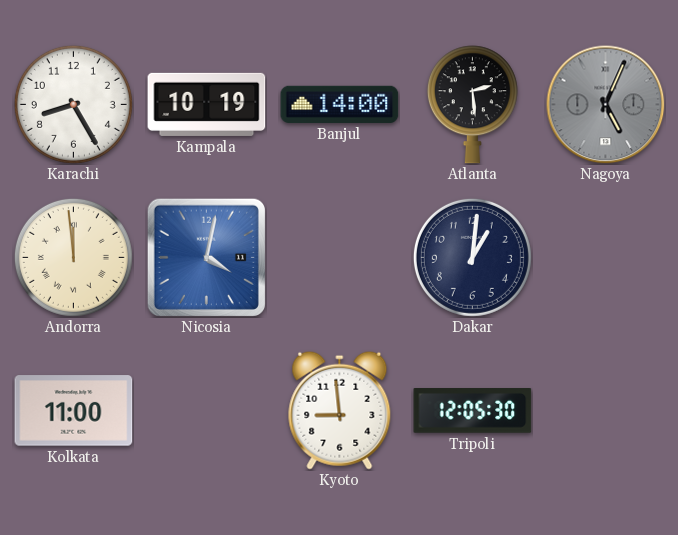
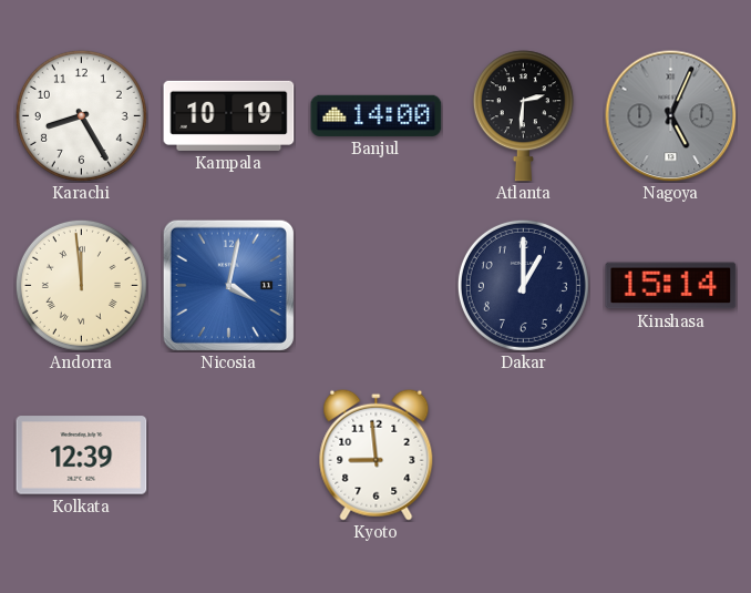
Atlanta: 2:29 -> 2:31 (523, 116)
Dakar: 1:01 -> 1:00 (523, 285)
Kinshasa: none -> 15:14 (671, 286)
Kolkata: 11:00 -> 12:39 (82, 456)
Tripoli: 12:05 -> none (473, 411)
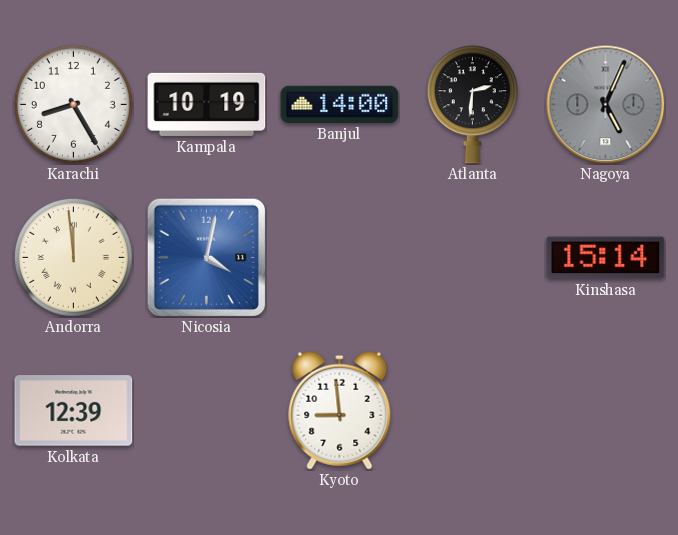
Dakar: 1:00 -> none (523, 285)
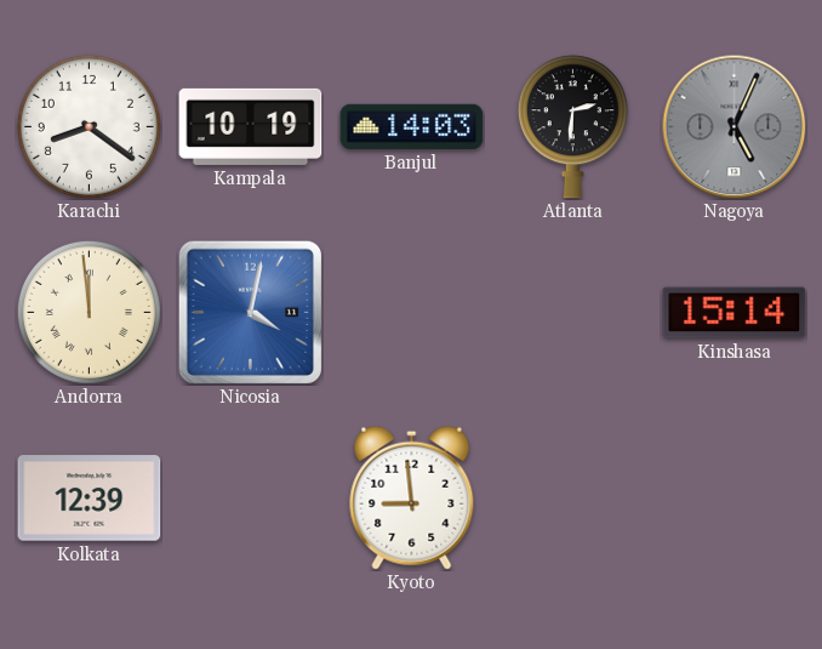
Karachi: 8:25 -> 8:21 (89, 126)
Banjul: 14:00 -> 14:03 (412, 126)
